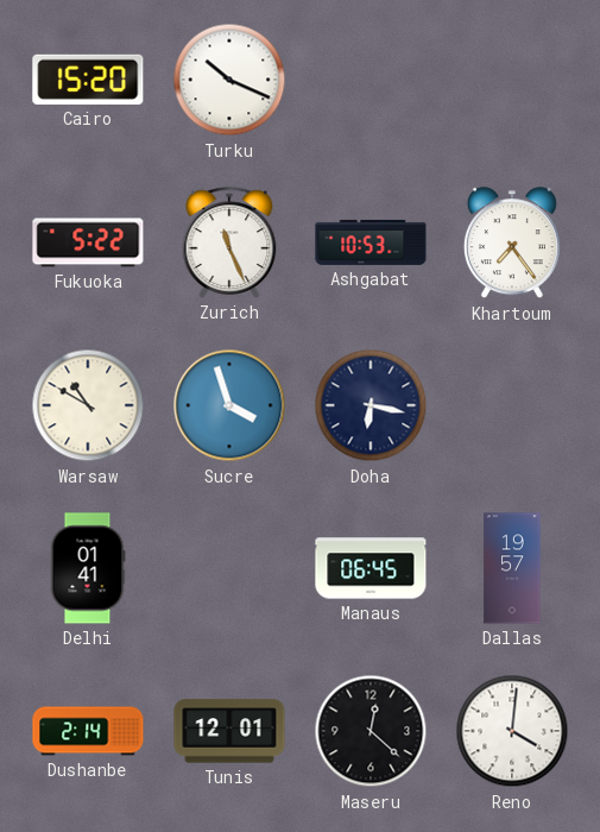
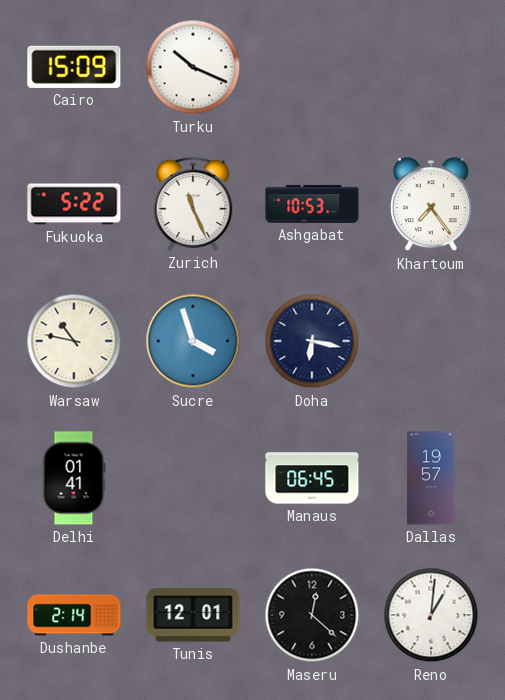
Cairo: 15:20 -> 15:09 (74, 67)
Warsaw: 10:50 -> 10:47 (74, 341)
Reno: 4:01 -> 1:01 (431, 615)
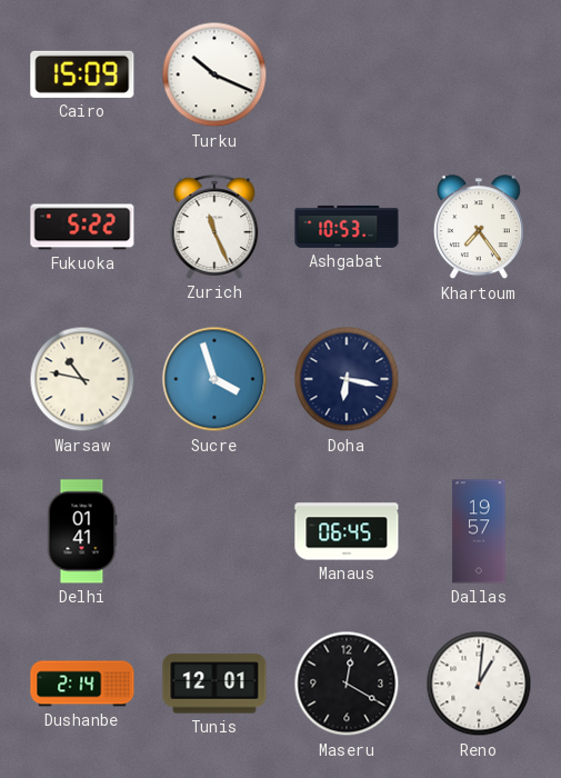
Maseru: 12:22 -> 12:20 (347, 684)
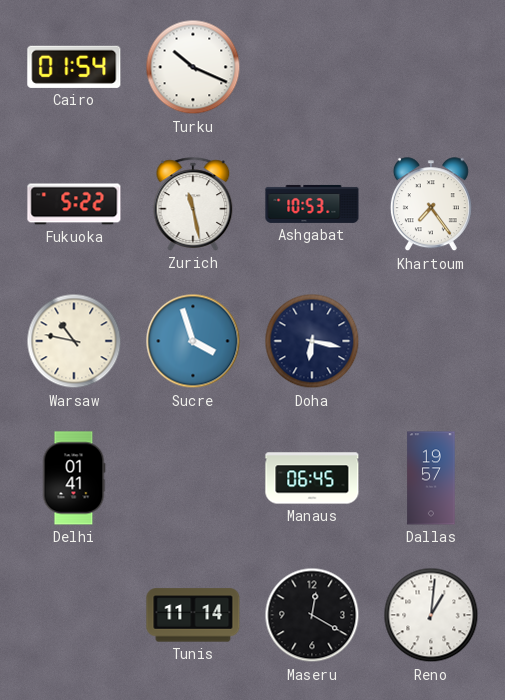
Cairo: 15:09 -> 01:54 (74, 67)
Zurich: 11:26 -> 11:28 (193, 204)
Dushanbe: 2:14 -> none (82, 684)
Tunis: 12:01 -> 11:14 (193, 615)
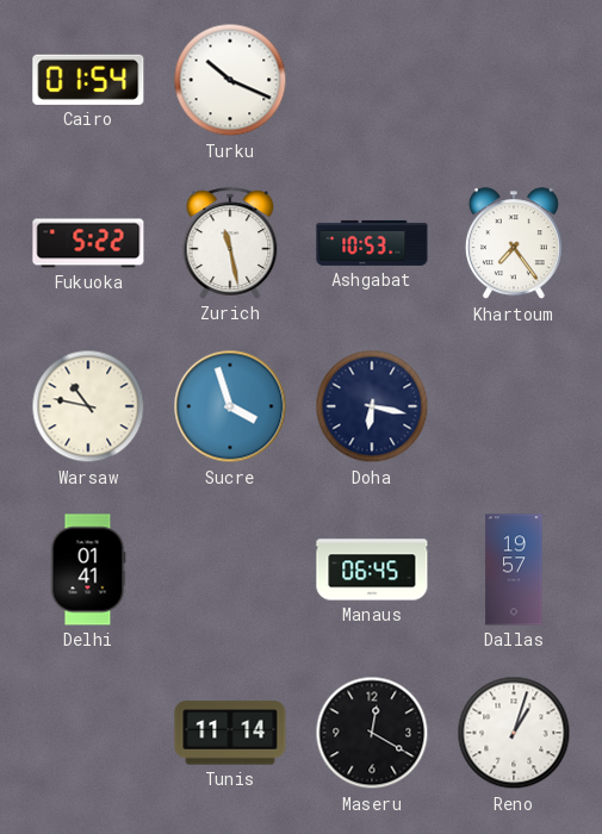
Reno: 1:01 -> 1:03 (514, 733)
